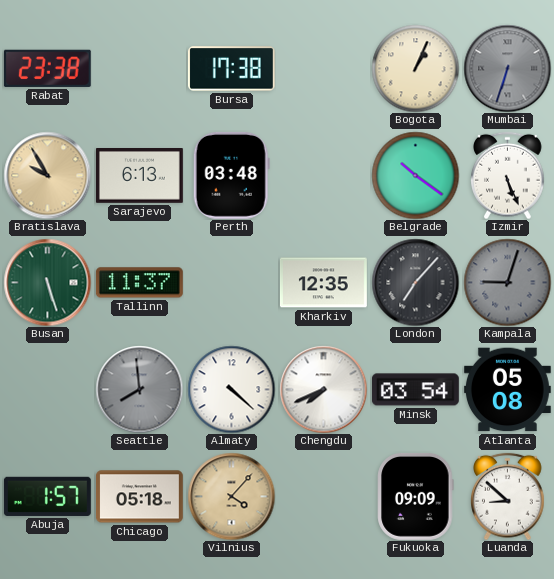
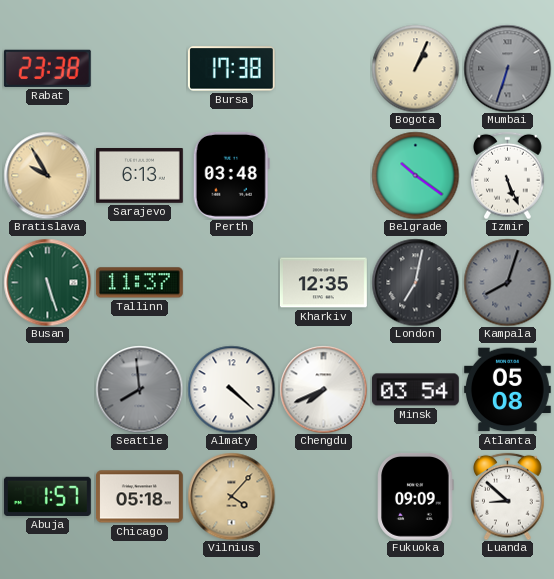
London: 7:07 -> 7:02 (415, 282)
Kampala: 9:03 -> 8:03 (507, 282)
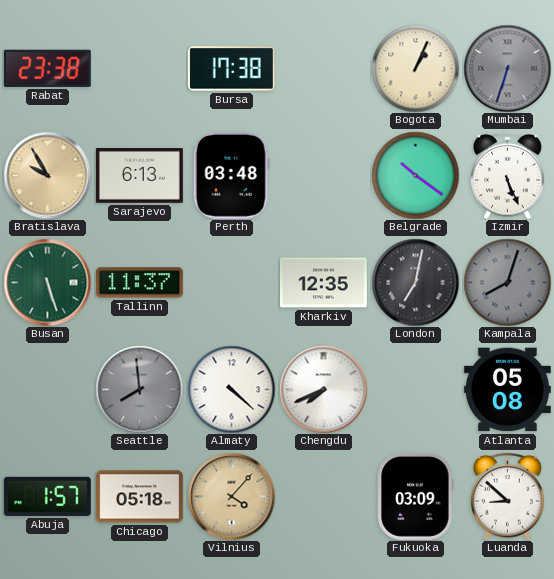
Minsk: 03:54 -> none (415, 390)
Fukuoka: 09:09 -> 03:09 (416, 496)
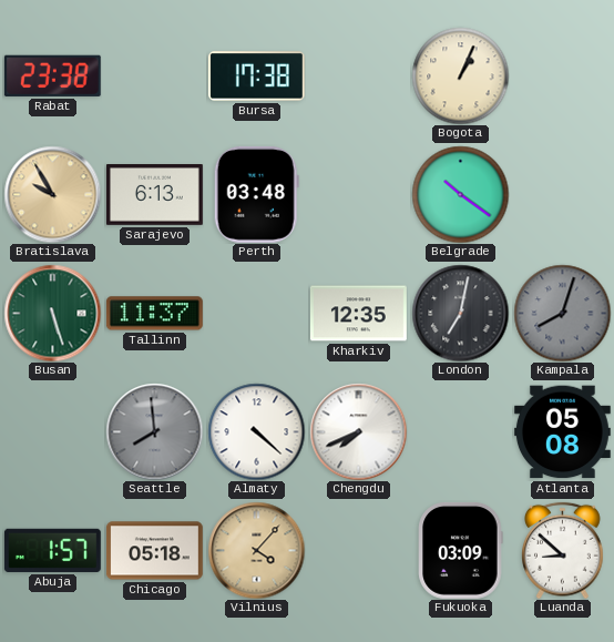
Mumbai: 6:33 -> none (507, 68)
Izmir: 5:26 -> none (508, 175)
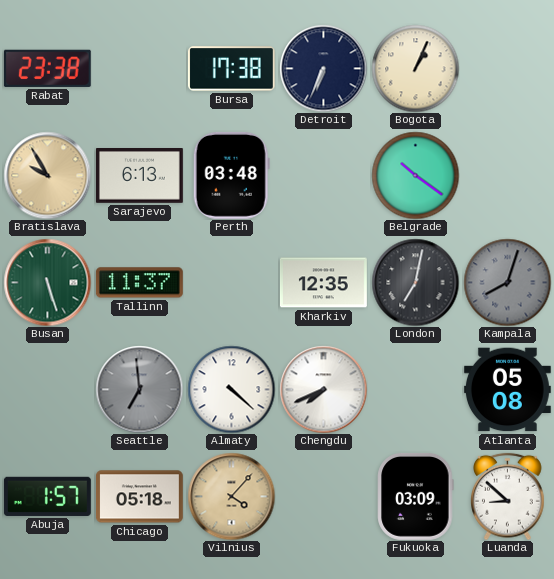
Detroit: none -> 6:34 (323, 68)
Seattle: 7:59 -> 6:59 (139, 389)
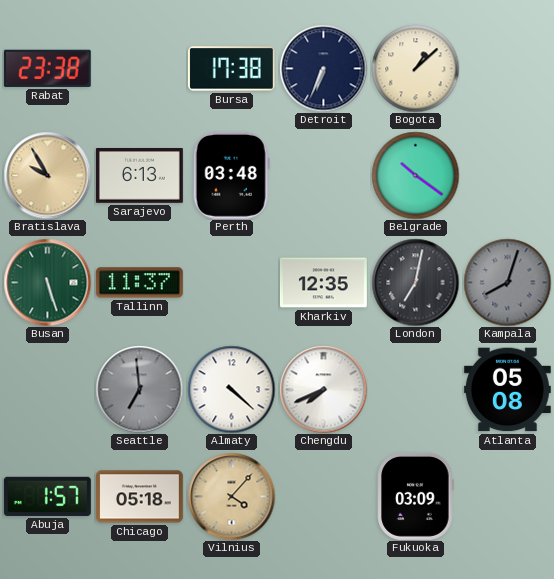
Bogota: 1:04 -> 1:08 (415, 68)
Luanda: 8:52 -> none (508, 496)
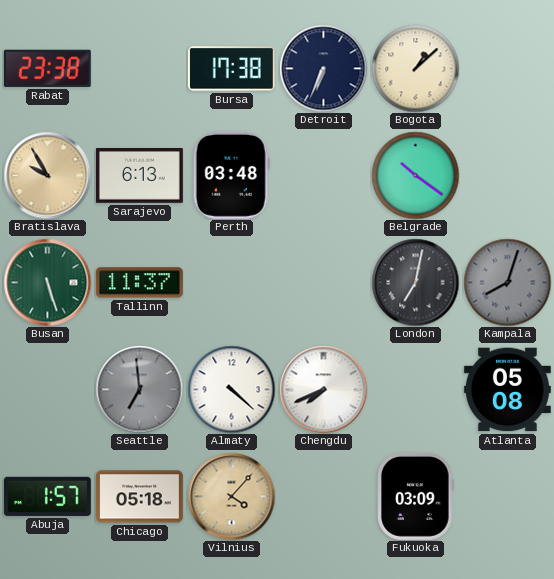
Kharkiv: 12:35 -> none (323, 283)
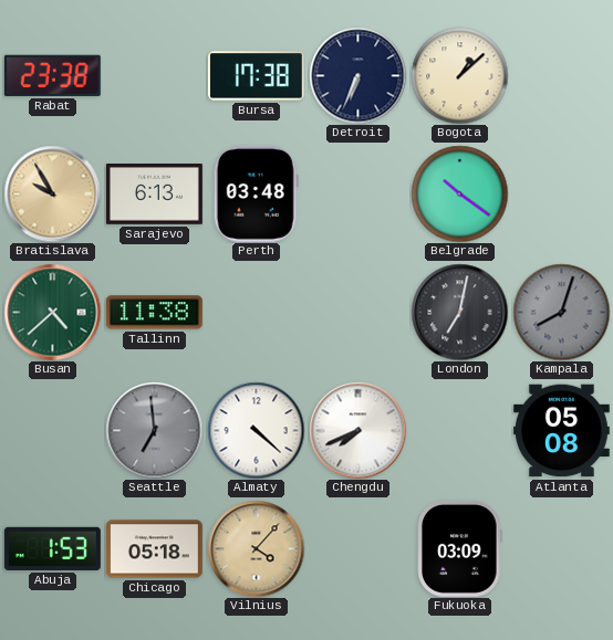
Busan: 5:27 -> 4:38 (52, 312)
Tallinn: 11:37 -> 11:38 (154, 313)
Abuja: 1:57 -> 1:53 (52, 548)
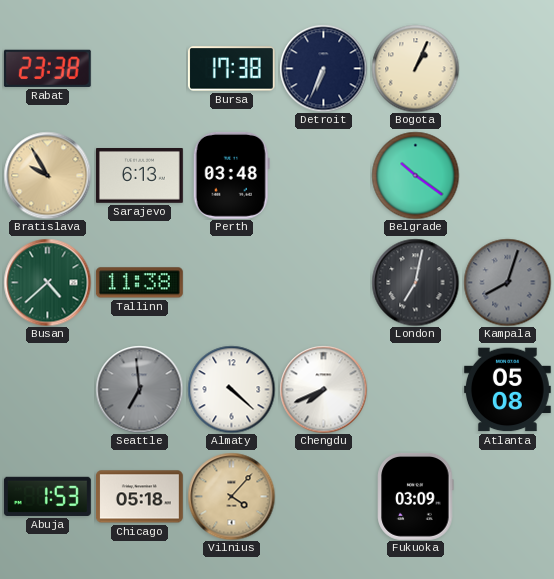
Bogota: 1:08 -> 1:04 (415, 68)
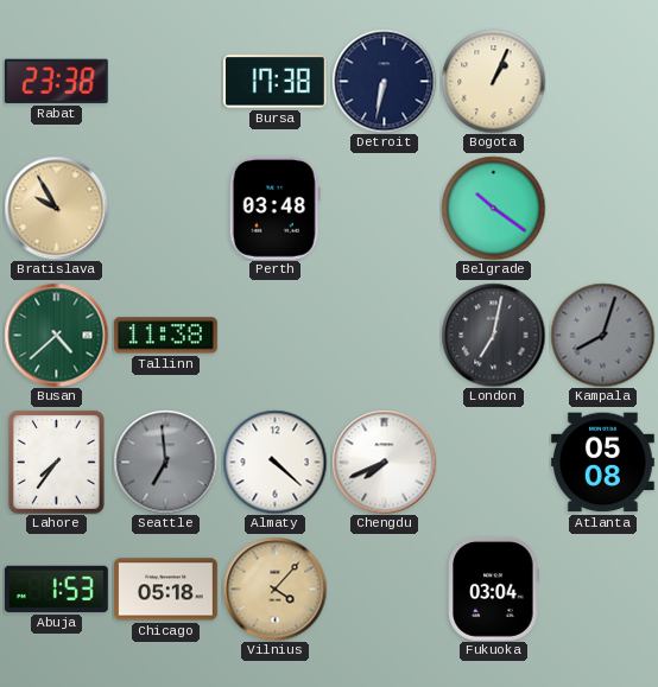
Detroit: 6:34 -> 6:32 (384, 81)
Sarajevo: 6:13 -> none (139, 176)
Lahore: none -> 7:36 (56, 462)
Fukuoka: 03:09 -> 03:04 (494, 589)
